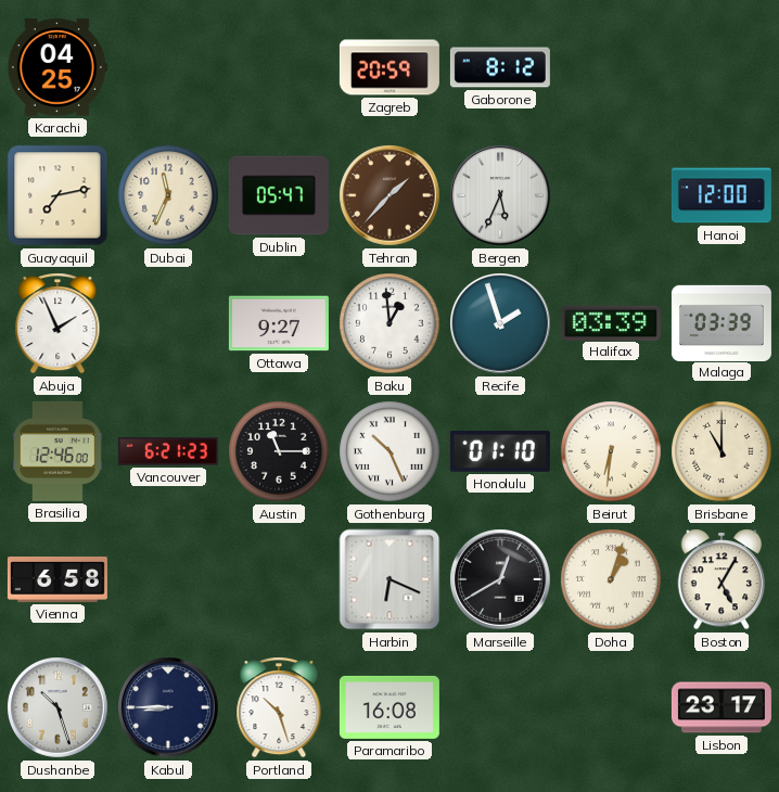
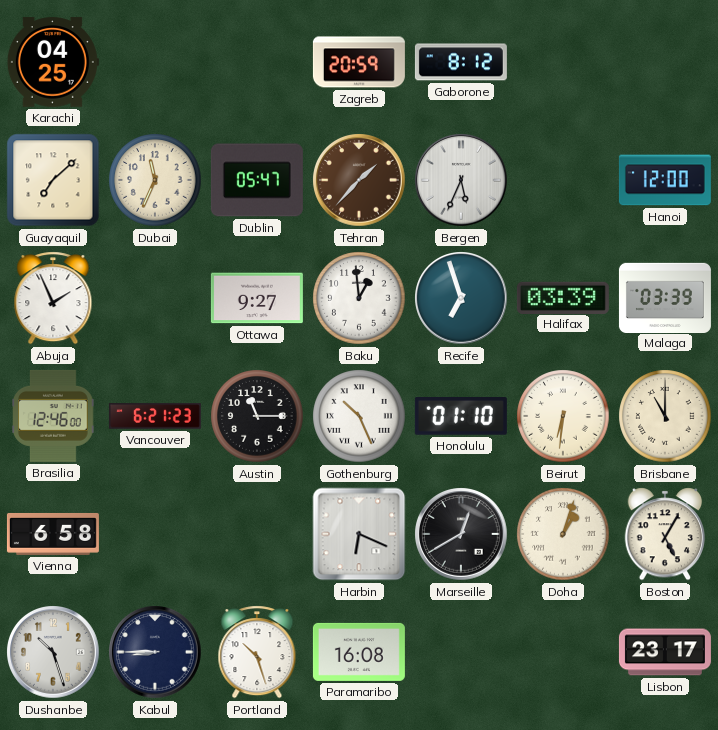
Guayaquil: 7:13 -> 7:08 (53, 180)
Recife: 1:57 -> 6:57 (461, 298)
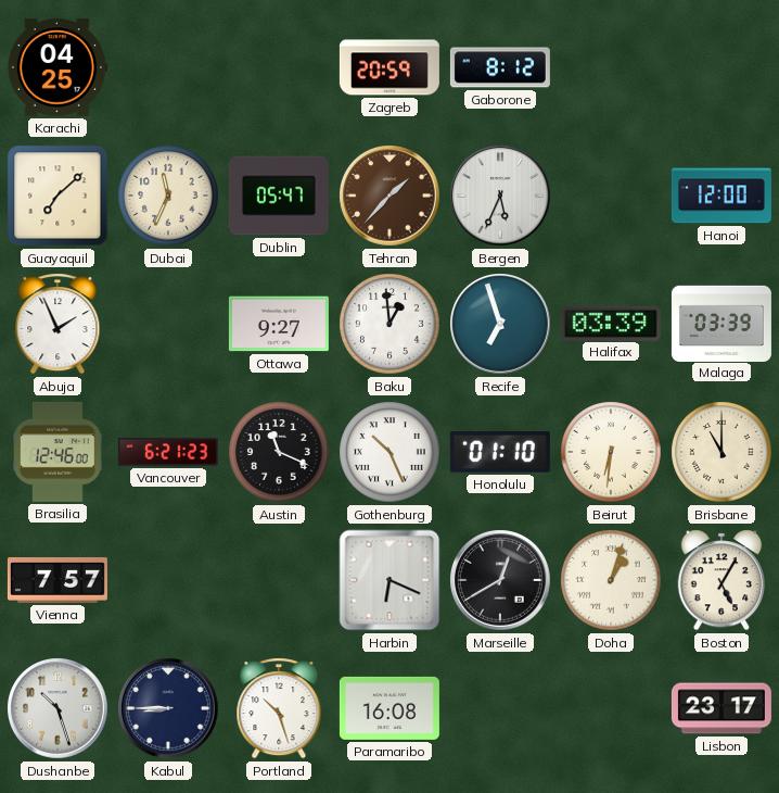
Austin: 11:15 -> 11:19 (279, 452)
Vienna: 6:58 -> 7:57 (58, 580)
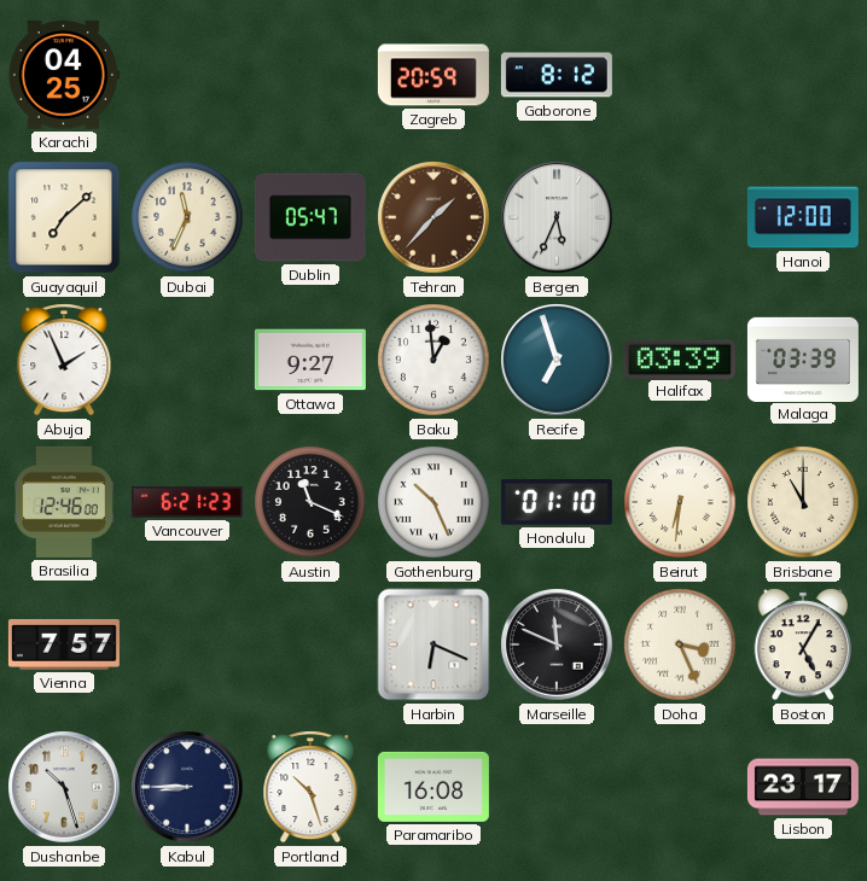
Marseille: 12:40 -> 11:49 (557, 644)
Doha: 1:03 -> 3:26 (680, 644)
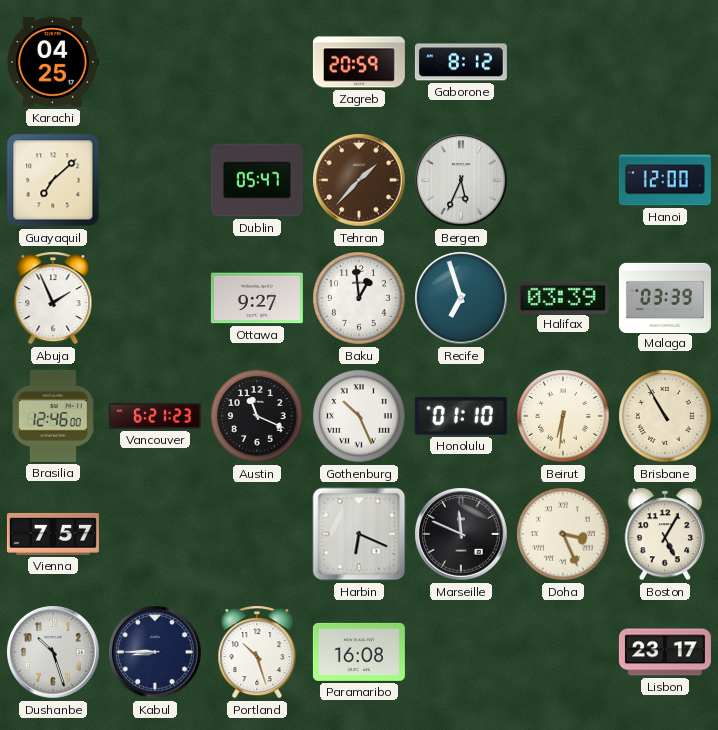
Dubai: 11:34 -> none (187, 217)
Brisbane: 11:00 -> 10:55 (665, 416)
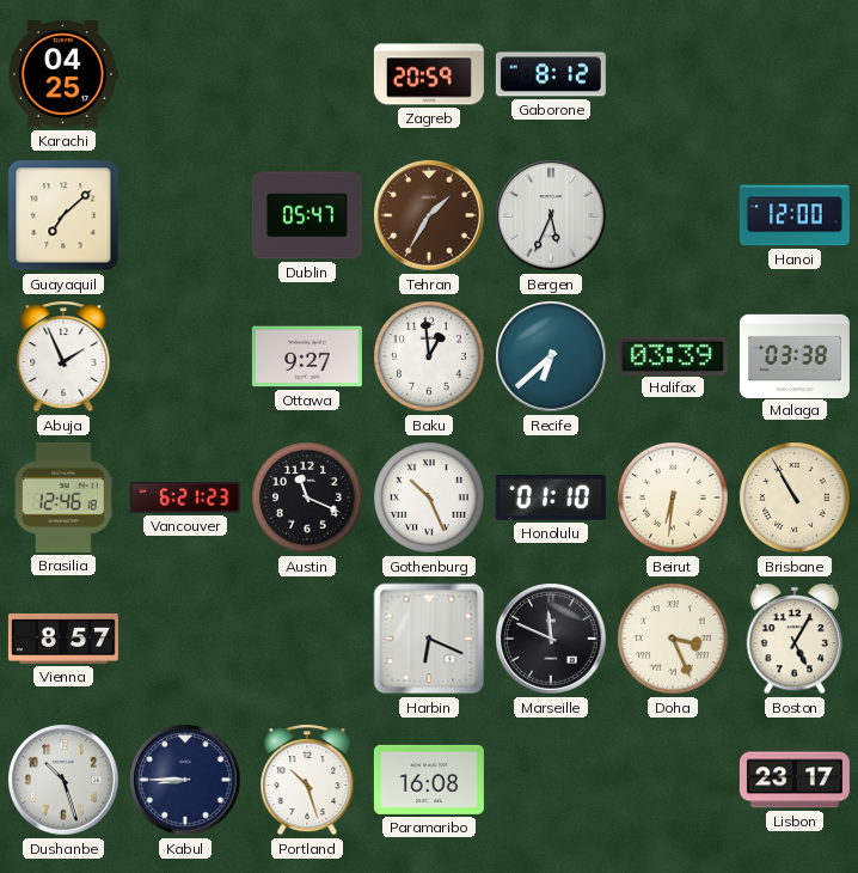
Tehran: 1:37 -> 1:35 (429, 215)
Recife: 6:57 -> 6:38 (551, 356)
Malaga: 03:39 -> 03:38 (795, 355)
Brasilia: 12:46:00 -> 12:46:18 (63, 497)
Vienna: 7:57 -> 8:57 (63, 639)
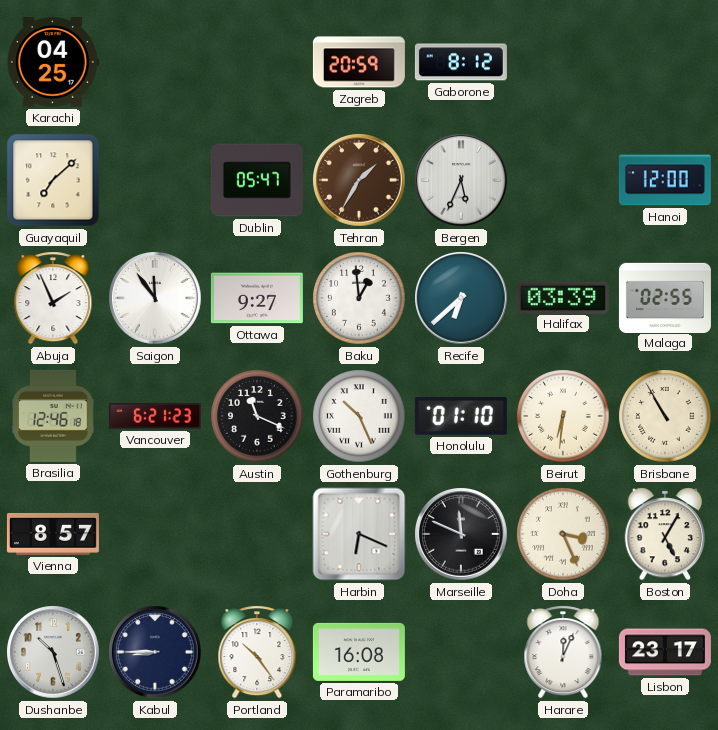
Saigon: none -> 11:54 (155, 298)
Malaga: 03:38 -> 02:55 (665, 297)
Portland: 10:27 -> 10:24 (257, 652)
Harare: none -> 12:04 (563, 652)
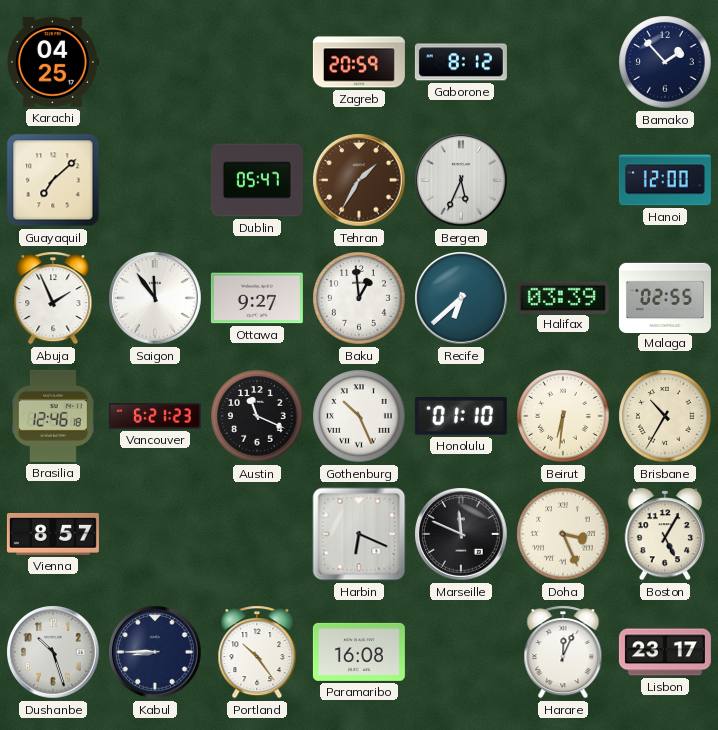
Bamako: none -> 1:53 (665, 62)
Brisbane: 10:55 -> 10:35 (665, 416)
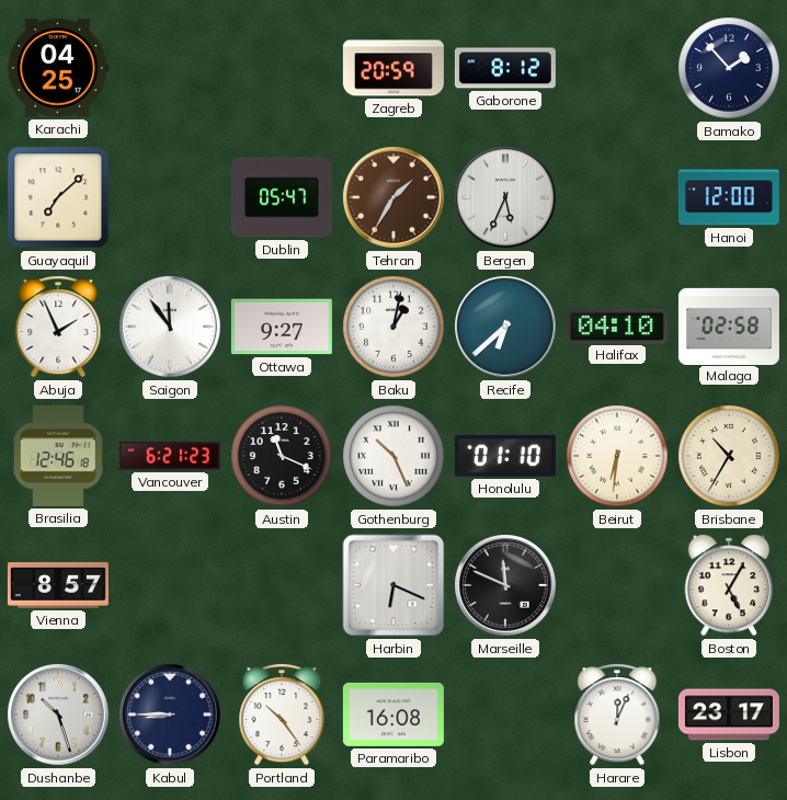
Baku: 12:59 -> 1:02 (394, 327)
Halifax: 03:39 -> 04:10 (617, 325)
Malaga: 02:55 -> 02:58 (729, 325)
Doha: 3:26 -> none (563, 534)
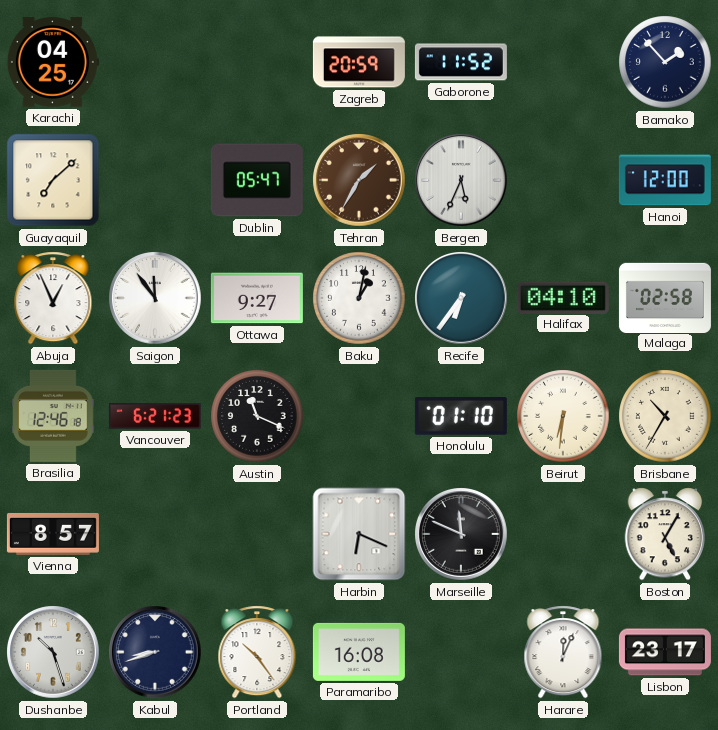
Gaborone: 8:12 -> 11:52 (461, 62)
Abuja: 1:56 -> 12:56 (53, 298)
Recife: 6:38 -> 6:36 (461, 298)
Gothenburg: 10:26 -> none (394, 456)
Kabul: 8:45 -> 8:42 (155, 652)
